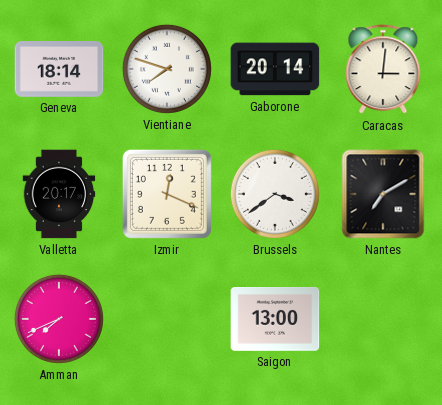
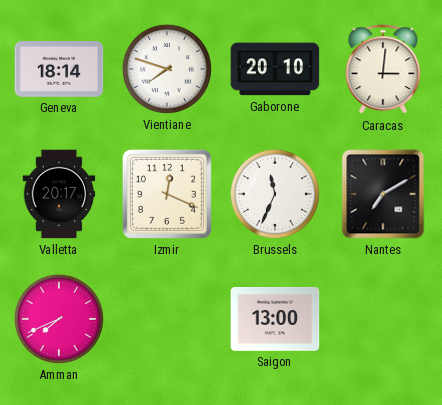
Gaborone: 20:14 -> 20:10 (275, 69)
Brussels: 3:39 -> 11:34 (275, 194)
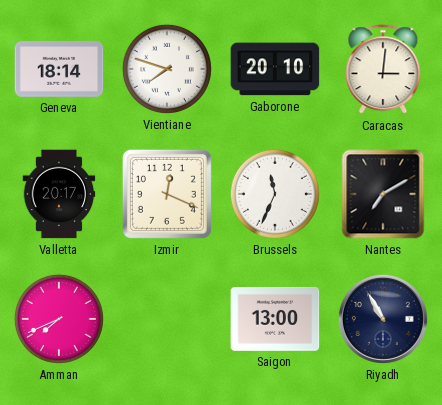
Riyadh: none -> 10:55 (383, 319)
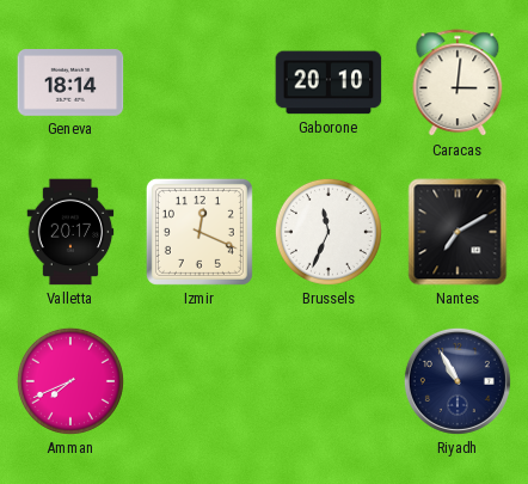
Vientiane: 7:48 -> none (167, 69)
Saigon: 13:00 -> none (275, 320)
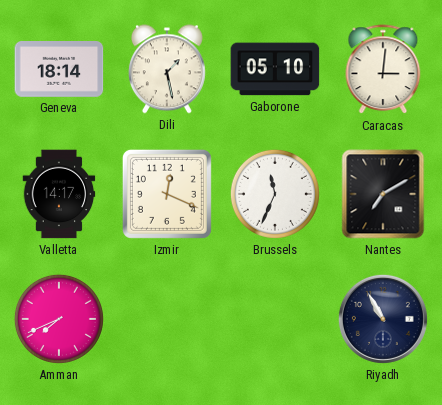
Dili: none -> 1:28 (167, 69)
Gaborone: 20:10 -> 05:10 (275, 69)
Valletta: 20:17 -> 14:17 (59, 194)
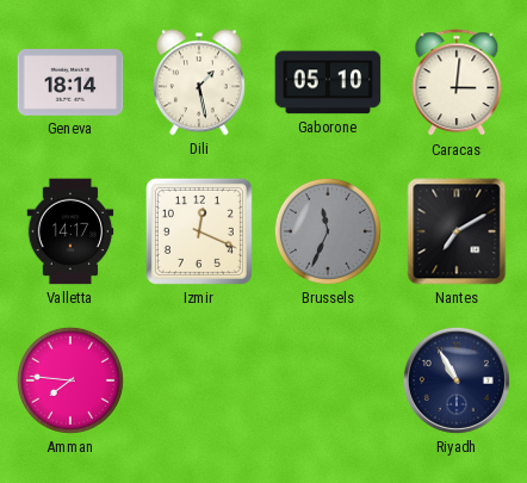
Brussels dial: white -> grey (328, 231)
Amman: 7:41 -> 7:46 (70, 380)
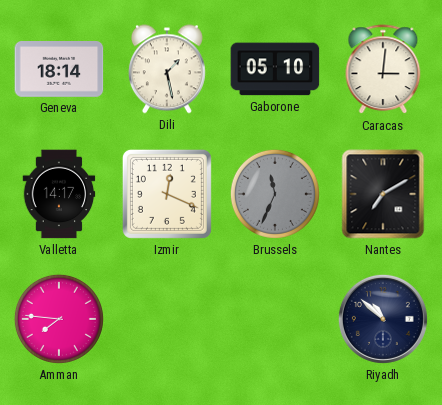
Riyadh: 10:55 -> 10:52 (383, 319)
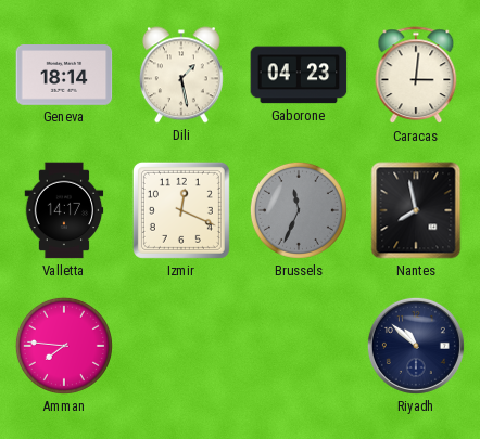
Gaborone: 05:10 -> 04:23 (299, 75)
Nantes: 7:10 -> 7:58 (416, 210)
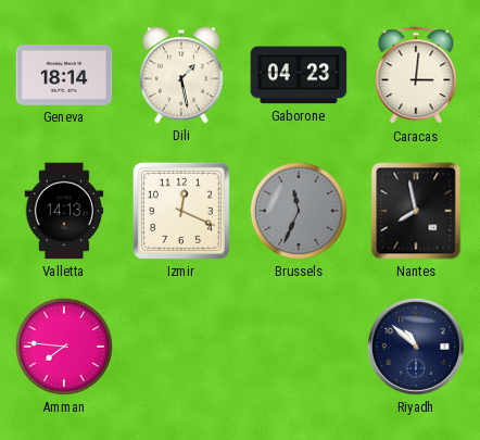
Valletta: 14:17 -> 14:13 (64, 211)
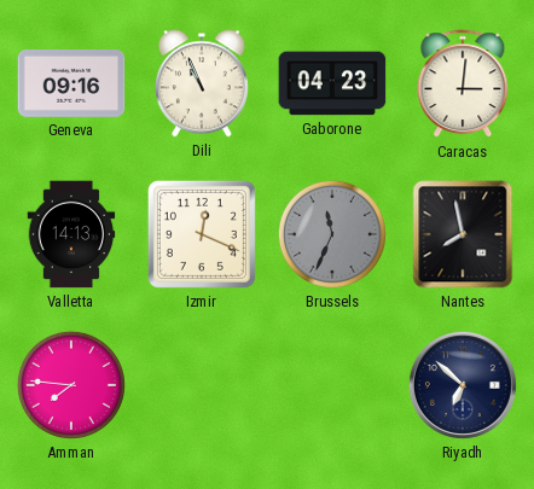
Geneva: 18:14 -> 09:16 (71, 85)
Dili: 1:28 -> 10:56 (202, 83)
Riyadh: 10:52 -> 6:52 (463, 385)
